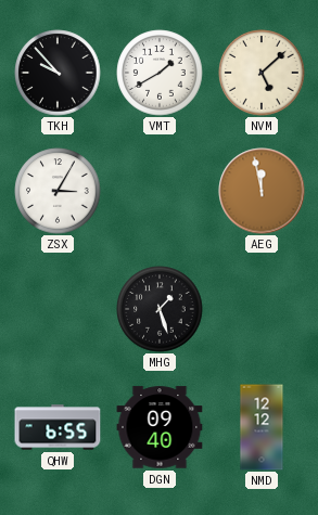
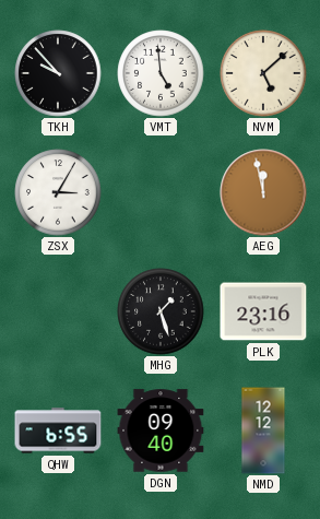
VMT: 1:40 -> 4:59 (161, 73)
PLK: none -> 23:16 (263, 311)
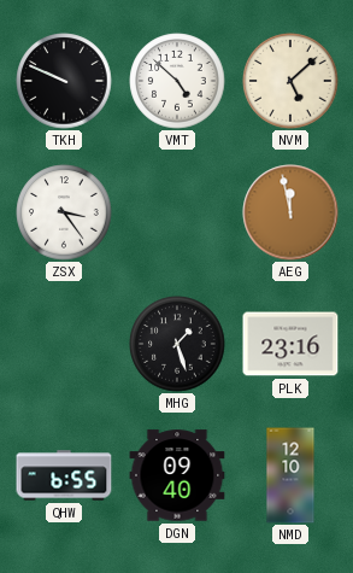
TKH: 9:53 -> 9:49 (64, 81)
VMT: 4:59 -> 4:52 (177, 81)
ZSX: 3:05 -> 3:24 (64, 212)
NMD: 12:12 -> 12:10 (290, 475)
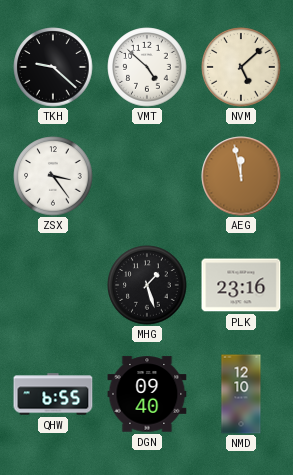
TKH: 9:49 -> 9:22 (53, 67)
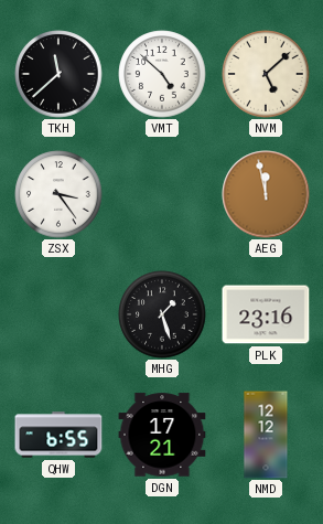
TKH: 9:22 -> 11:38 (58, 74)
DGN: 09:40 -> 17:21 (162, 435)
NMD: 12:10 -> 12:12 (266, 435)
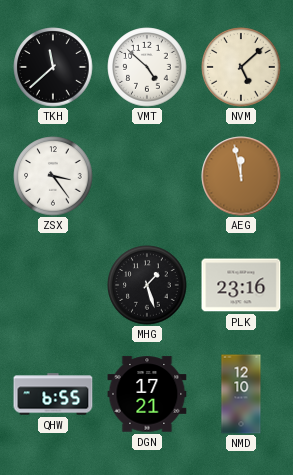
NMD: 12:12 -> 12:10 (241, 394)
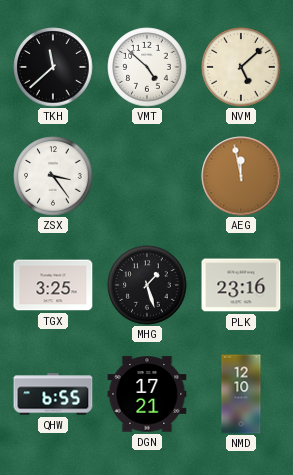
TGX: none -> 3:25 (53, 285)
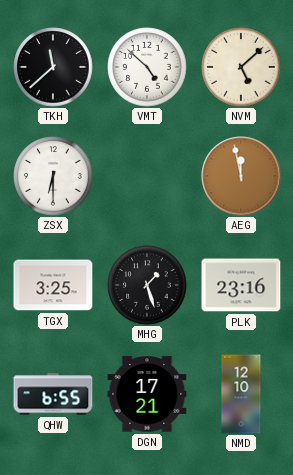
ZSX: 3:24 -> 6:30 (53, 176)
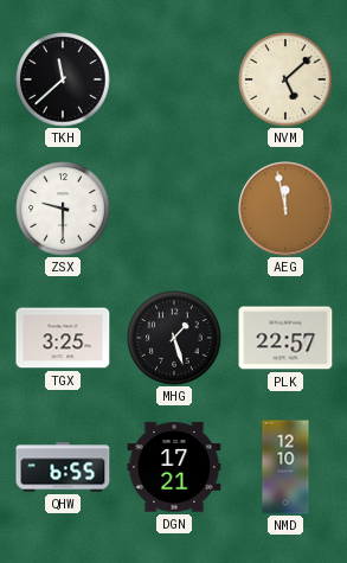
VMT: 4:52 -> none (147, 67)
ZSX: 6:30 -> 9:30 (63, 209)
PLK: 23:16 -> 22:57 (285, 338)
